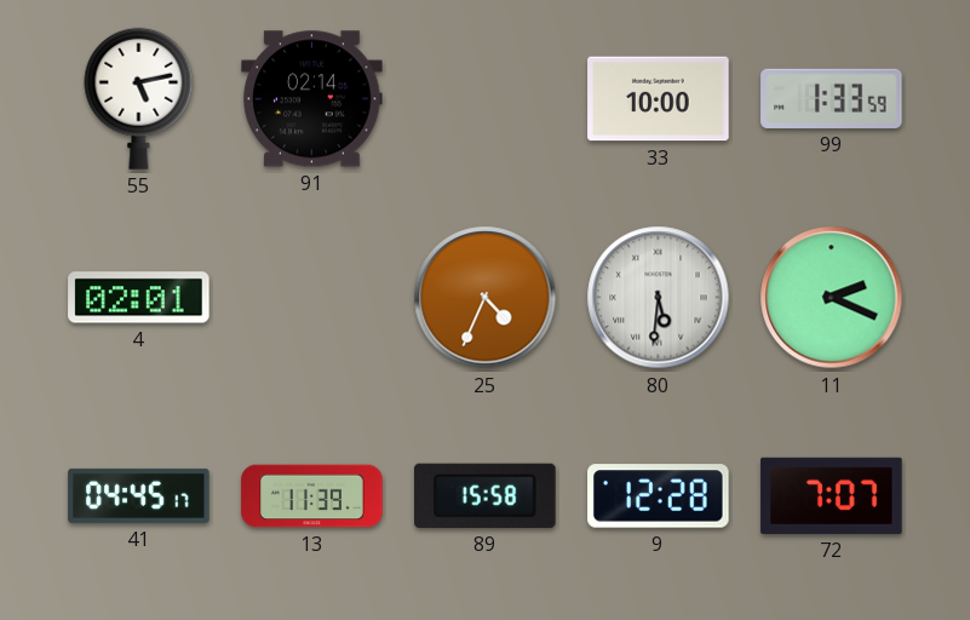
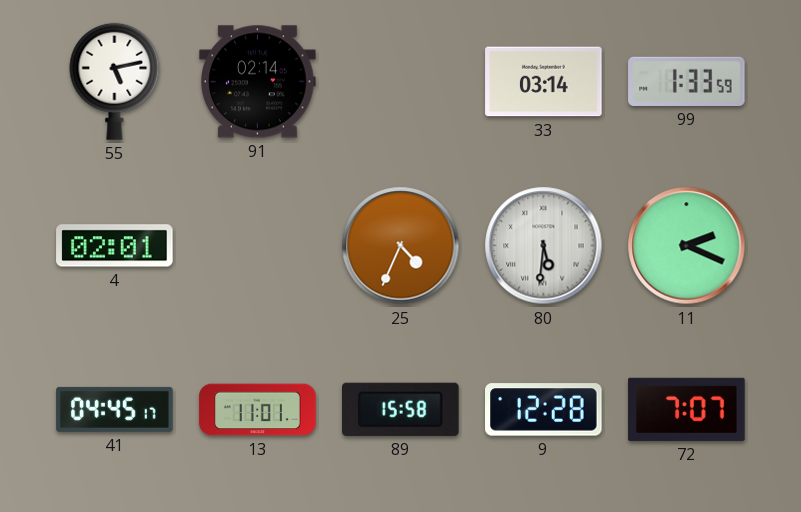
33: 10:00 -> 03:14 (544, 82)
13: 11:39 -> 11:01 (258, 410)
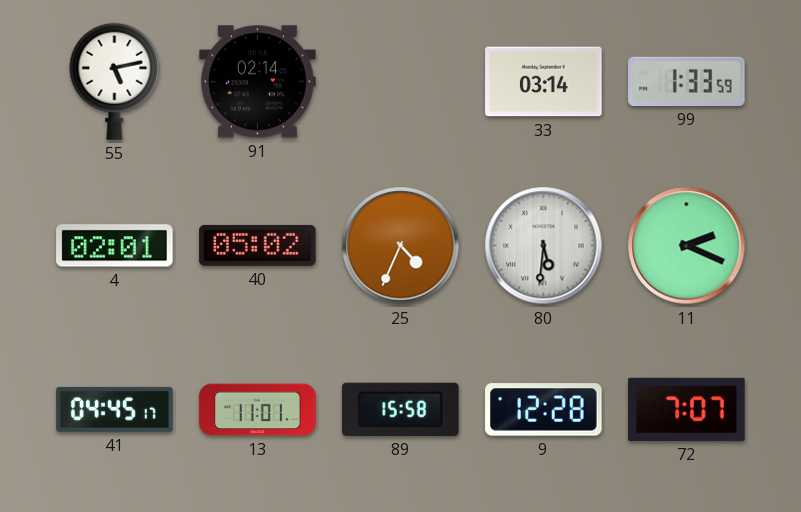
40: none -> 05:02 (258, 245)
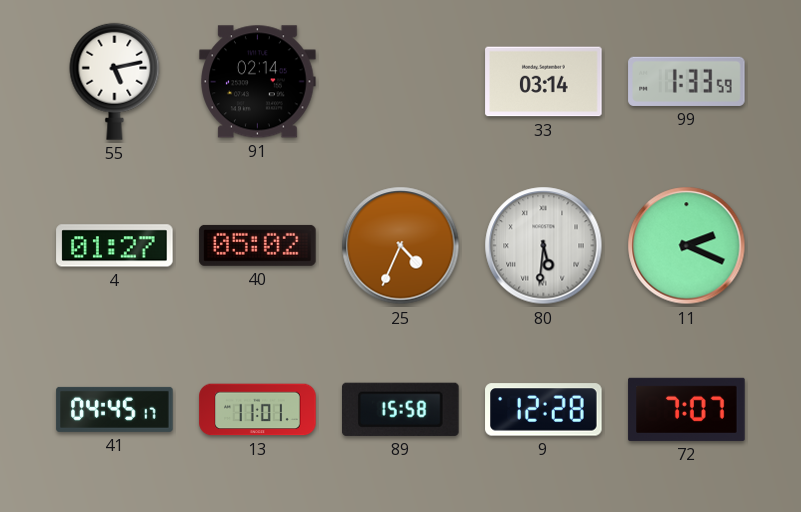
4: 02:01 -> 01:27 (115, 246)
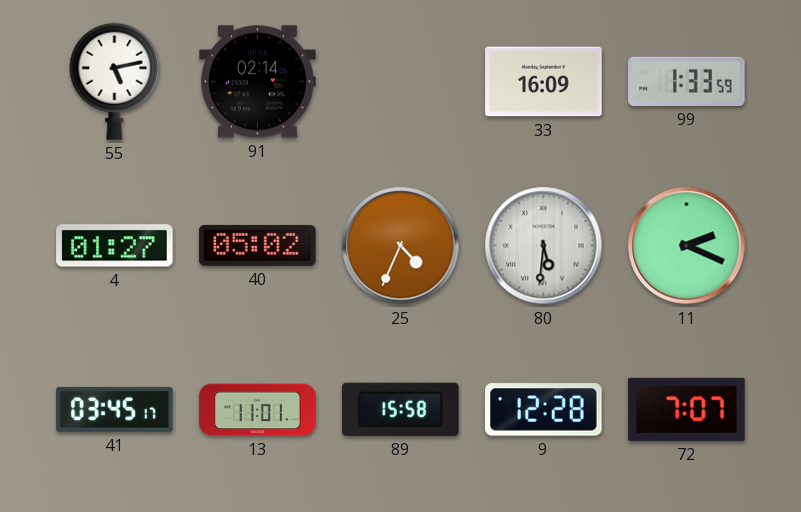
33: 03:14 -> 16:09 (544, 82)
41: 04:45 -> 03:45 (115, 409)
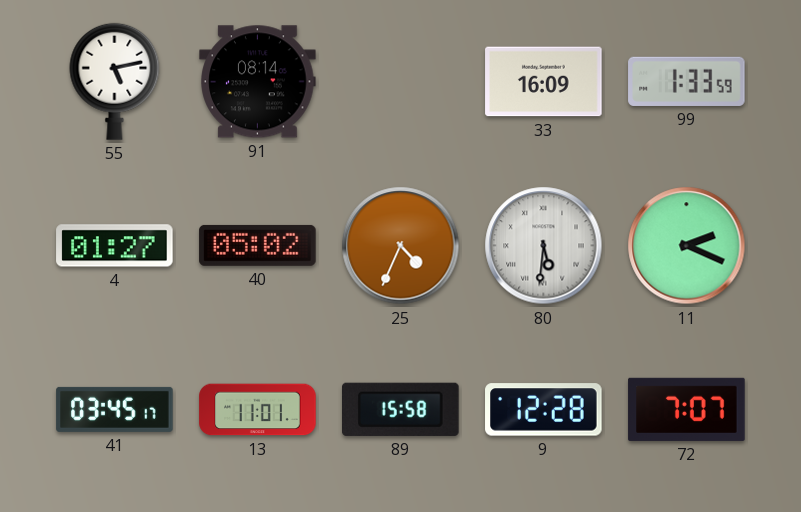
91: 02:14 -> 08:14 (258, 82)
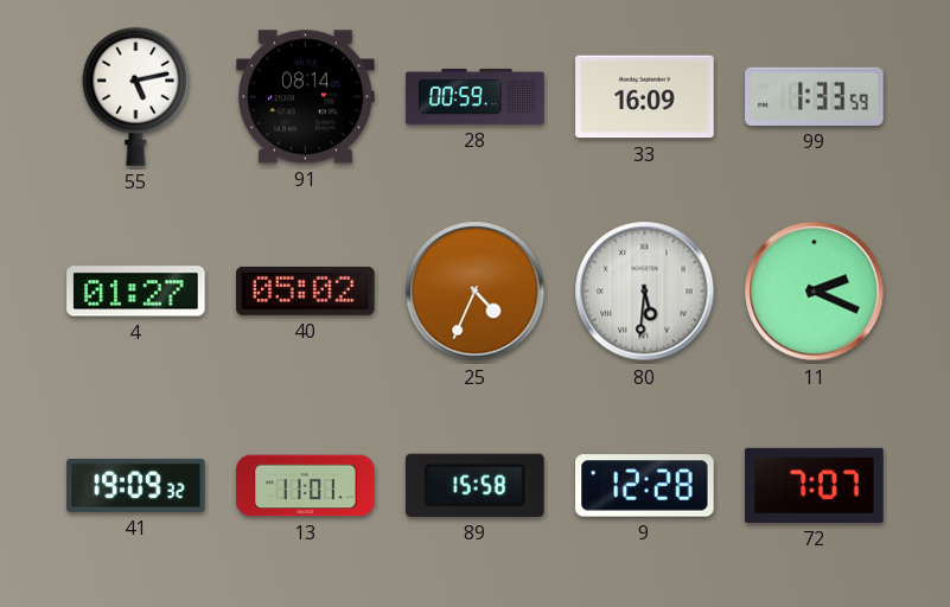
28: none -> 00:59 (476, 96)
41: 03:45 -> 19:09 (136, 485)
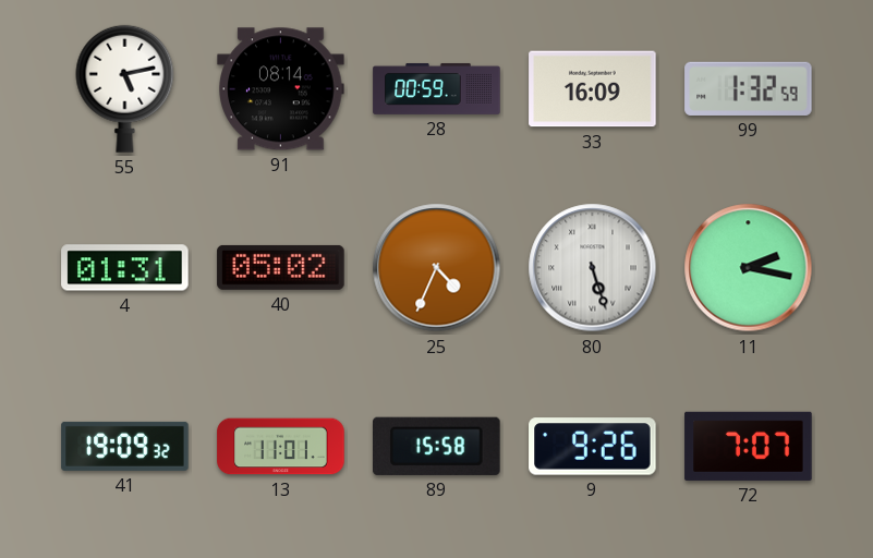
99: 1:33 -> 1:32 (749, 88)
4: 01:27 -> 01:31 (125, 268)
80: 5:31 -> 5:27 (593, 268)
11: 2:19 -> 2:17 (749, 268)
9: 12:28 -> 9:26 (593, 447)
